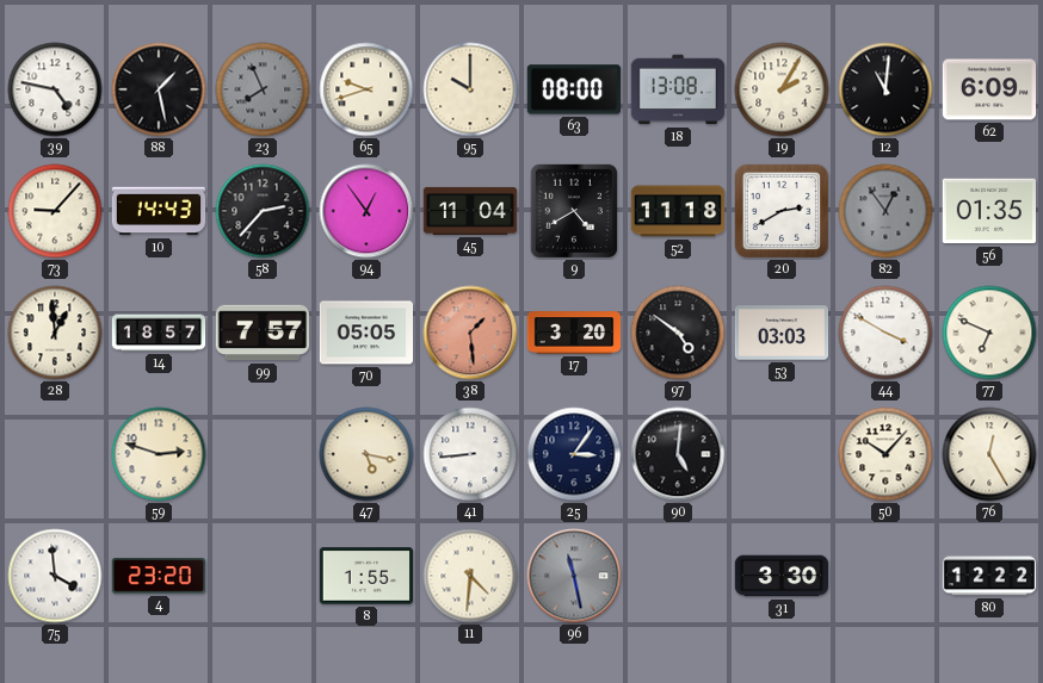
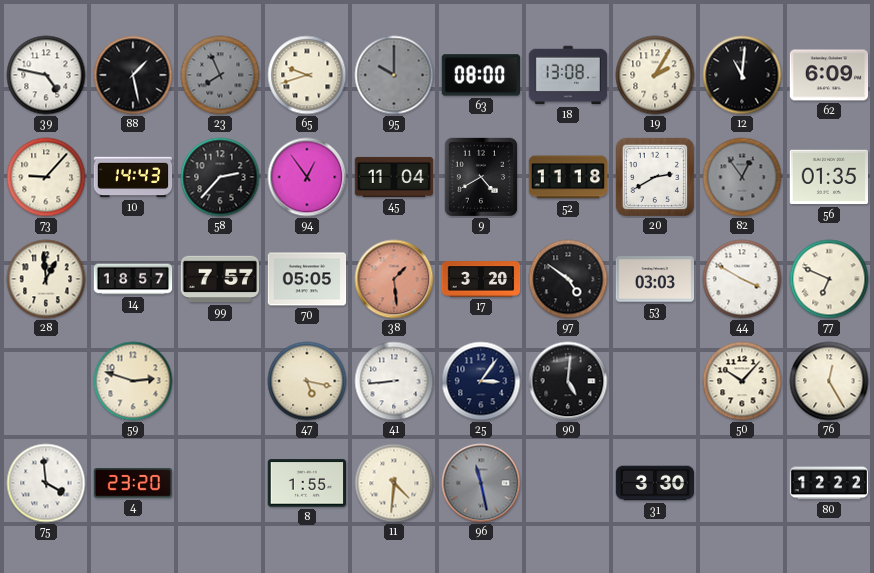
95 dial: cream -> grey (394, 75)
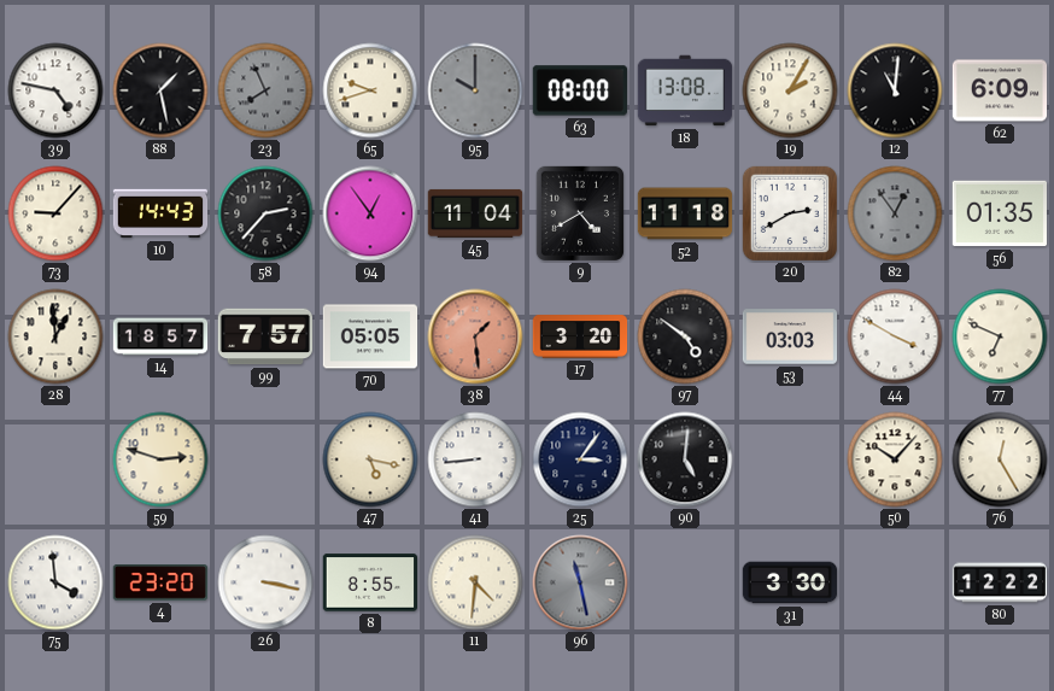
26: none -> 3:17 (265, 582)
8: 1:55 -> 8:55 (370, 582)
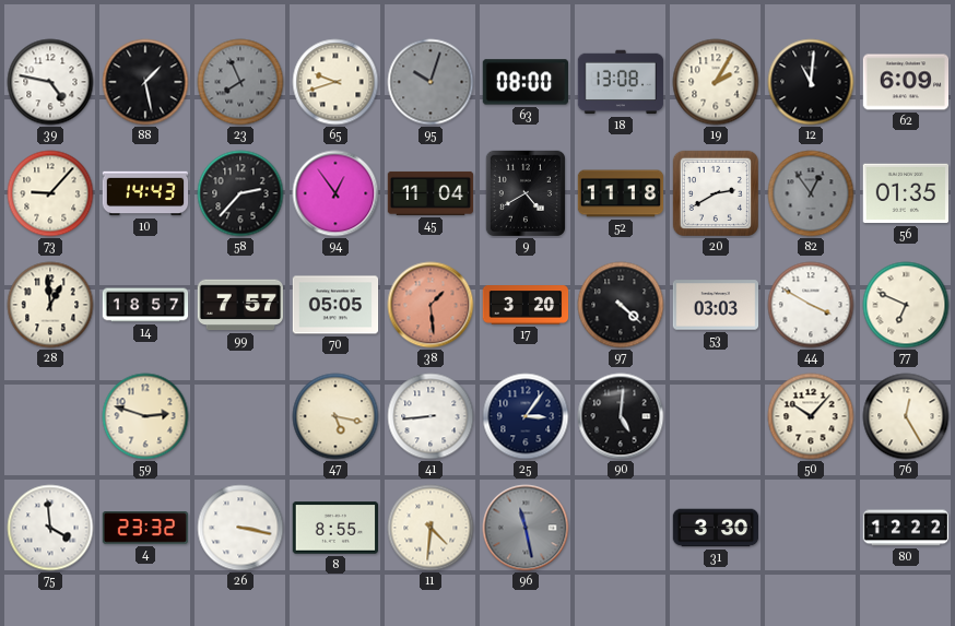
95: 10:00 -> 10:03 (431, 82)
97: 4:51 -> 4:22 (621, 305)
4: 23:20 -> 23:32 (145, 528)
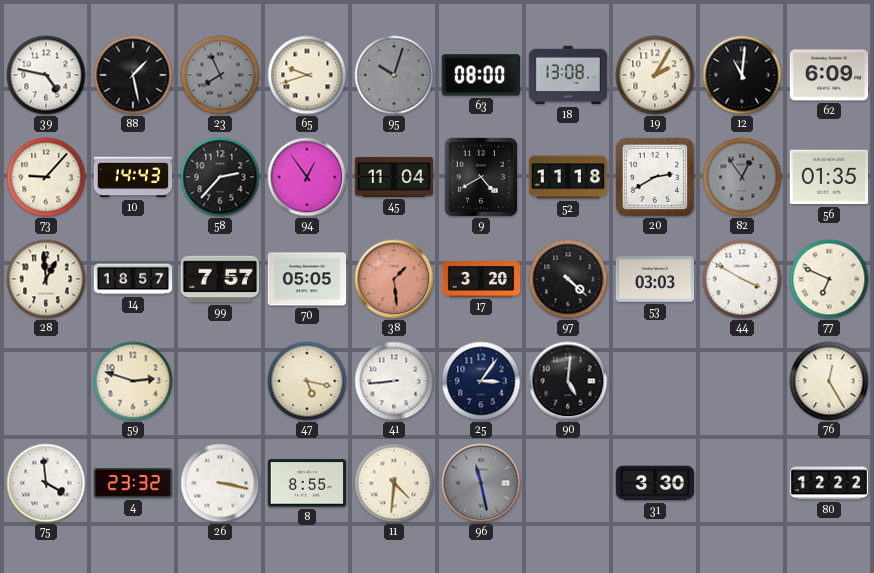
50: 10:07 -> none (811, 416)
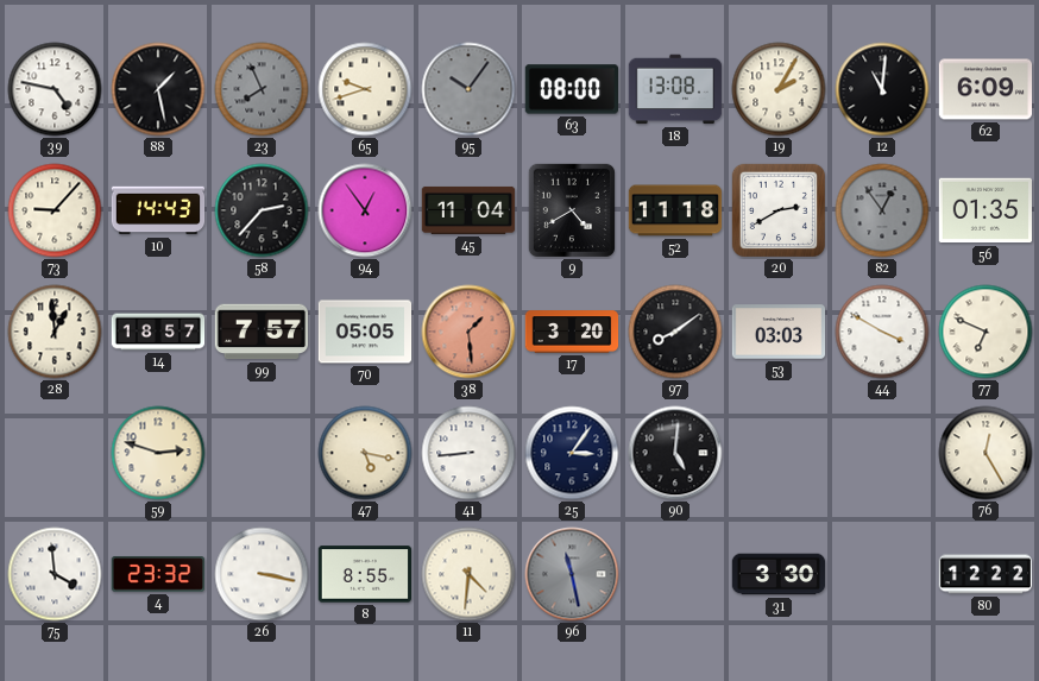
95: 10:03 -> 10:06 (468, 89)
97: 4:22 -> 8:09 (675, 332)
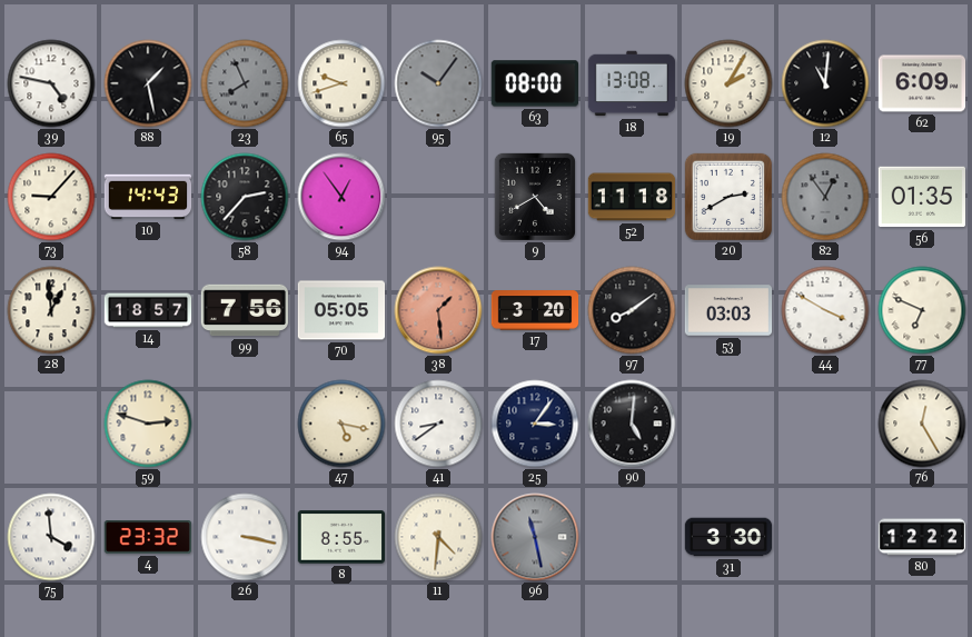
45: 11:04 -> none (468, 210)
99: 7:57 -> 7:56 (245, 310)
41: 8:44 -> 8:39 (438, 424)
